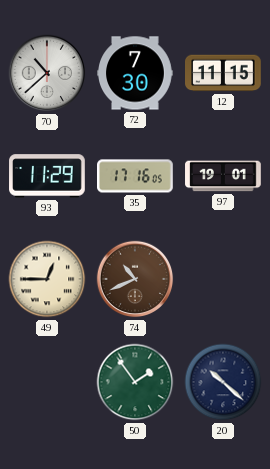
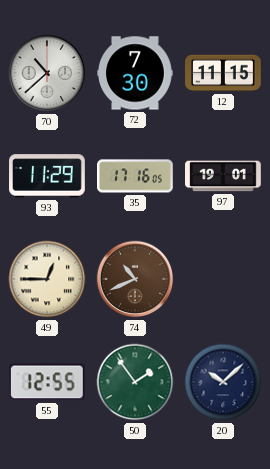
55: none -> 12:55 (47, 382)
20: 10:22 -> 10:08 (223, 382)
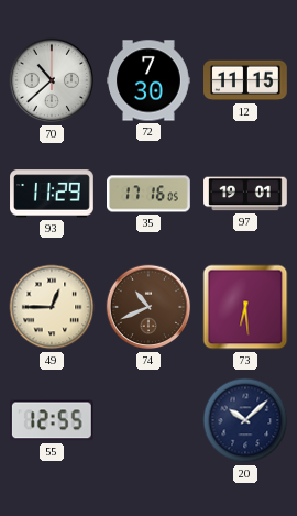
73: none -> 6:29 (245, 307)
50: 1:54 -> none (135, 382)
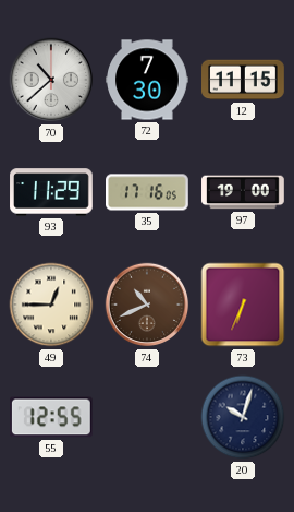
97: 19:01 -> 19:00 (243, 192)
73: 6:29 -> 6:34 (243, 305)
20: 10:08 -> 10:03 (243, 417)
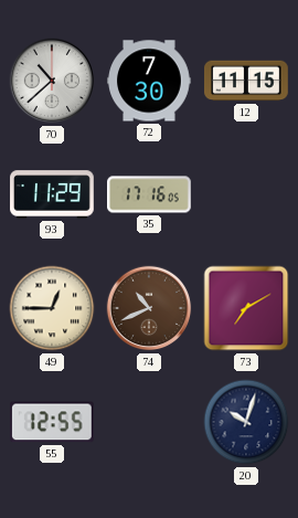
97: 19:00 -> none (243, 192)
73: 6:34 -> 7:10 (246, 308)
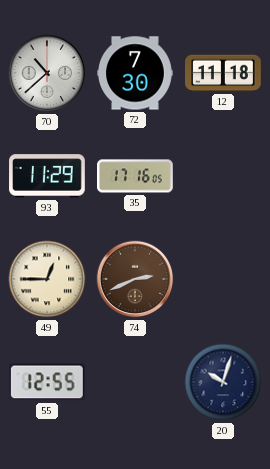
12: 11:15 -> 11:18 (224, 73)
74: 10:41 -> 2:41 (135, 279)
73: 7:10 -> none (246, 308)
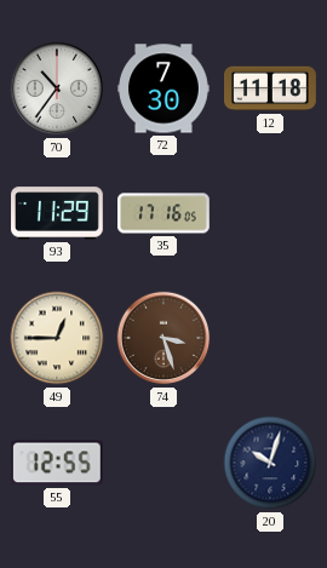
70: 10:38 -> 10:36 (57, 88)
74: 2:41 -> 3:27 (163, 338)
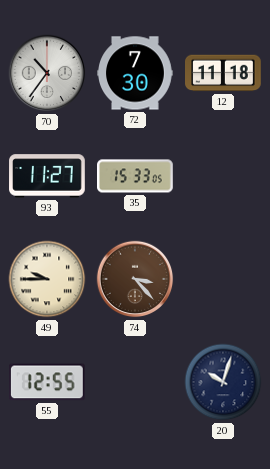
93: 11:29 -> 11:27 (47, 176)
35: 17:16 -> 15:33 (136, 176)
49: 12:45 -> 9:45 (47, 279)
74: 3:27 -> 3:23 (135, 279)
